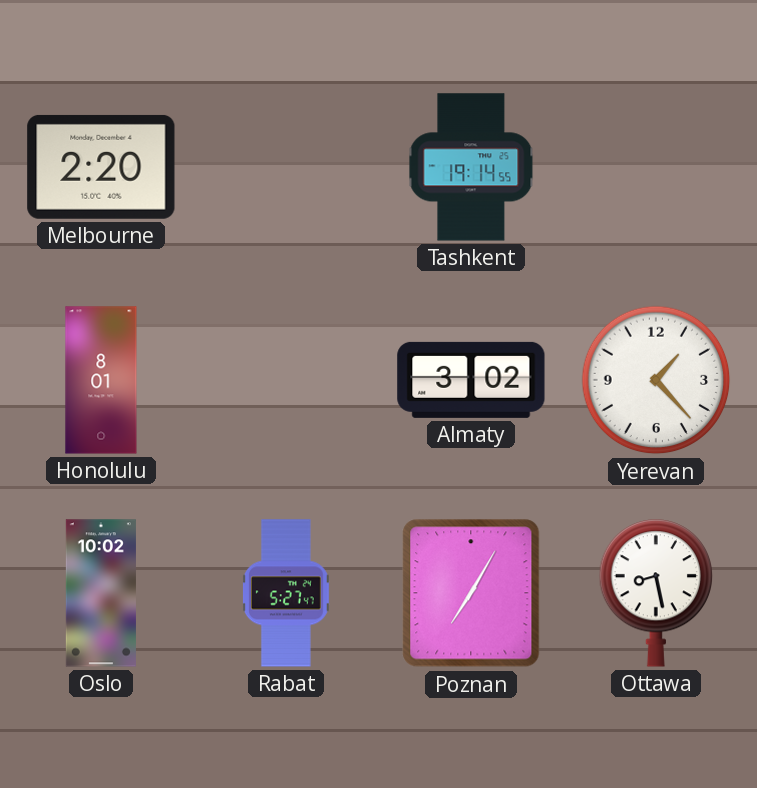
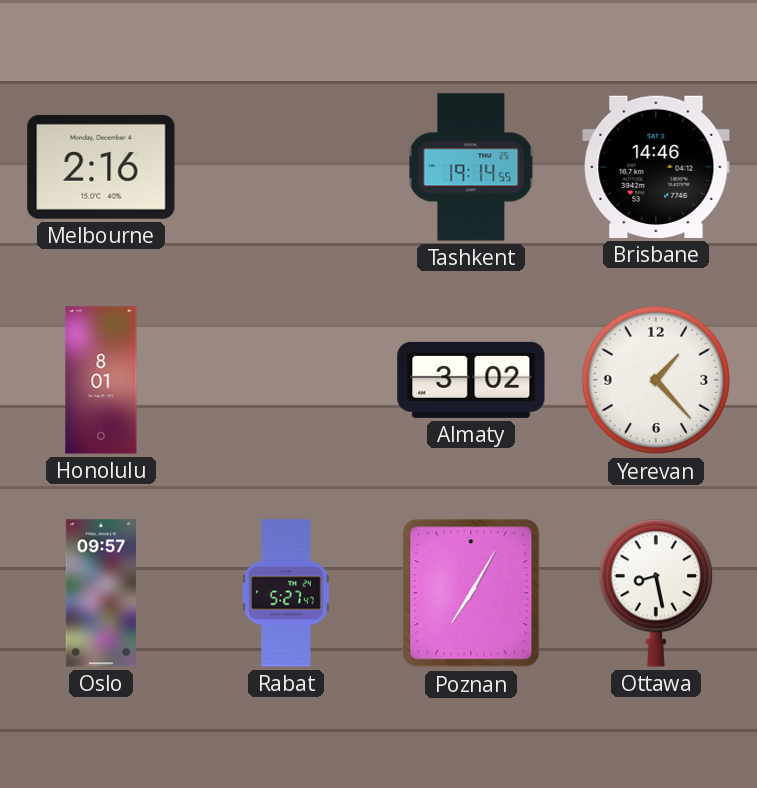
Melbourne: 2:20 -> 2:16 (101, 167)
Brisbane: none -> 14:46 (656, 167)
Oslo: 10:02 -> 09:57 (101, 593)
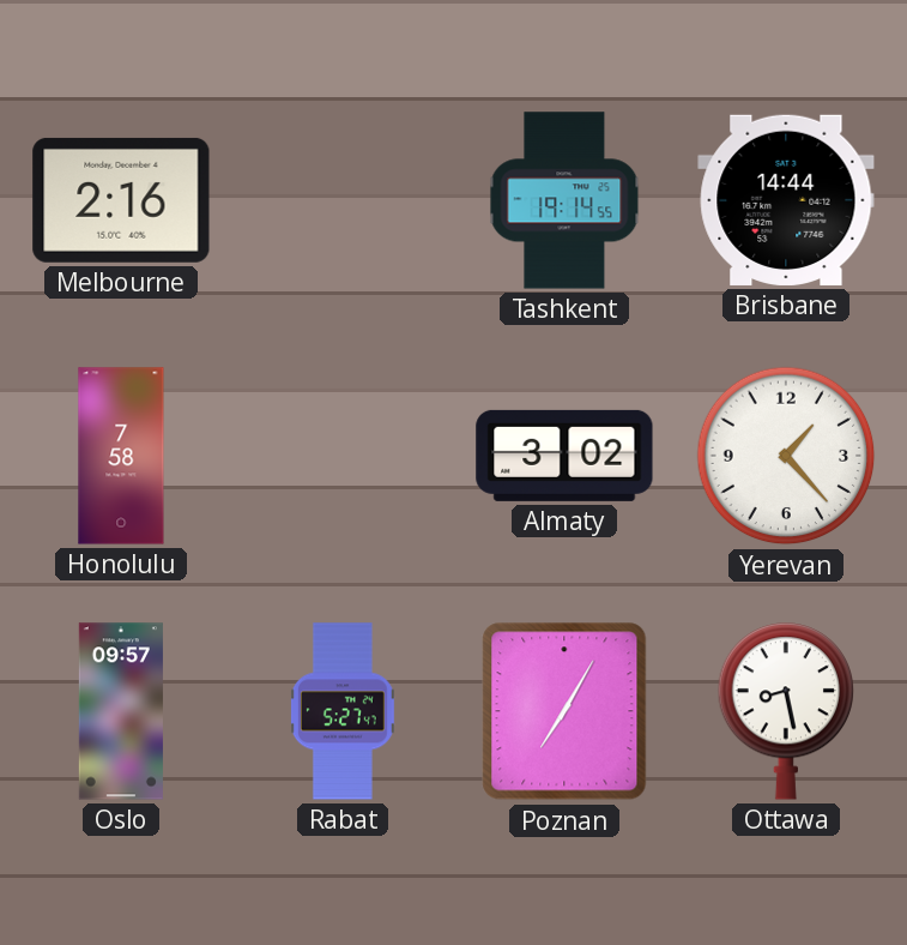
Brisbane: 14:46 -> 14:44 (786, 200)
Honolulu: 8:01 -> 7:58 (121, 456)
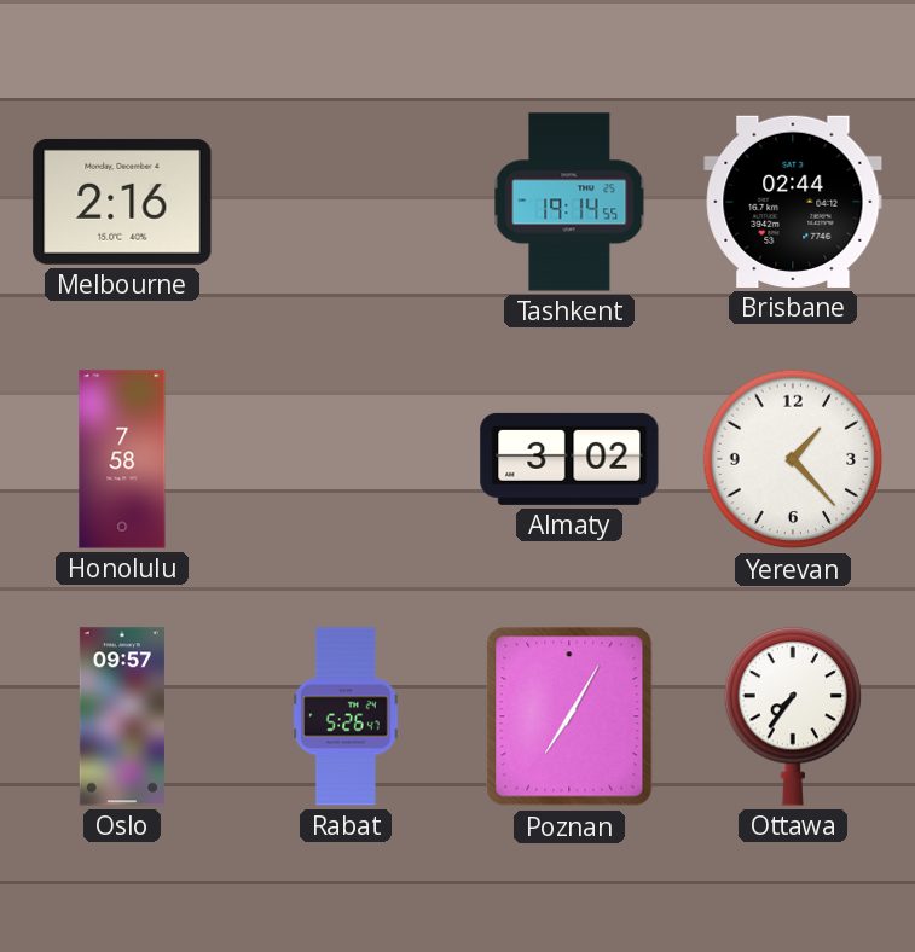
Brisbane: 14:44 -> 02:44 (793, 202)
Rabat: 5:27 -> 5:26 (346, 716)
Ottawa: 8:28 -> 7:36 (792, 716)
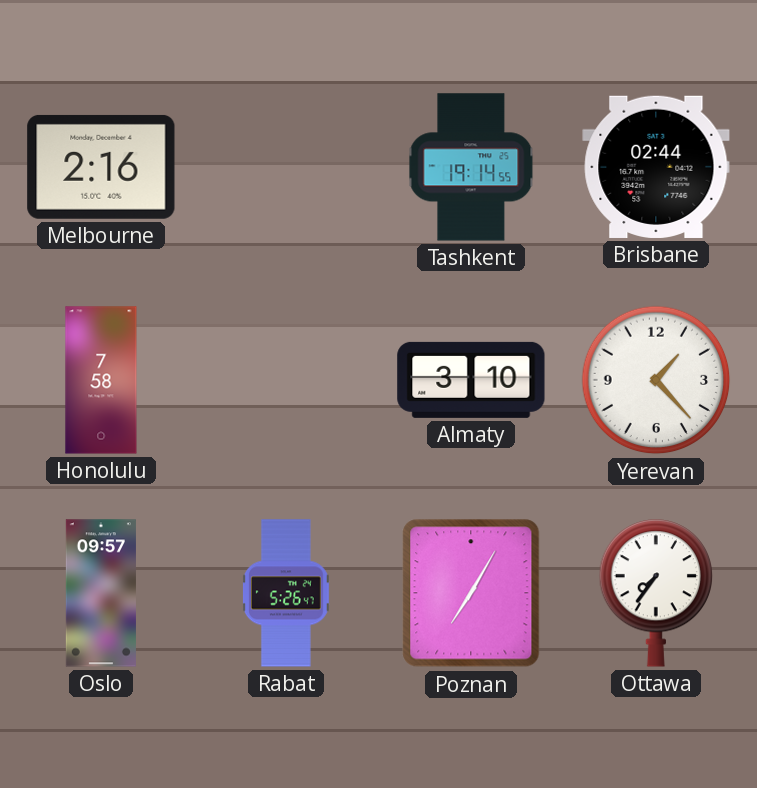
Almaty: 3:02 -> 3:10 (471, 380)
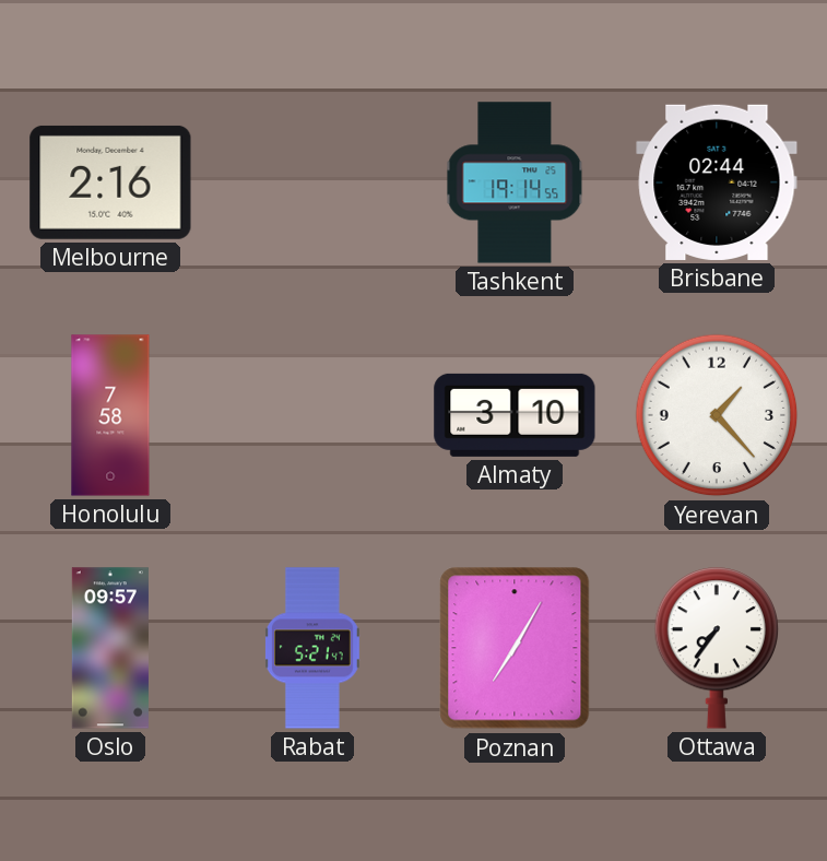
Rabat: 5:26 -> 5:21 (312, 648)
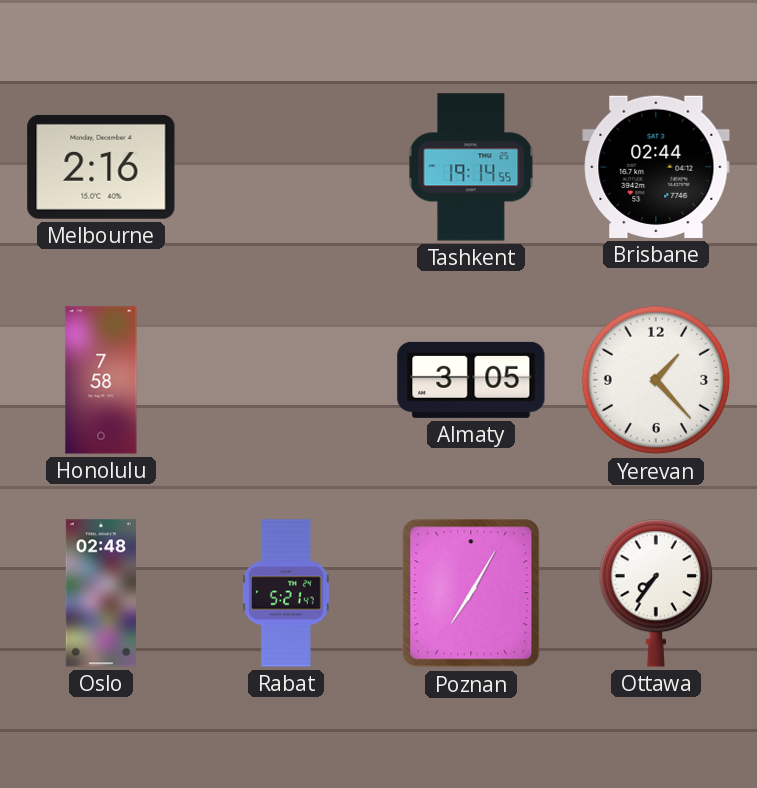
Almaty: 3:10 -> 3:05 (471, 380)
Oslo: 09:57 -> 02:48 (101, 593)
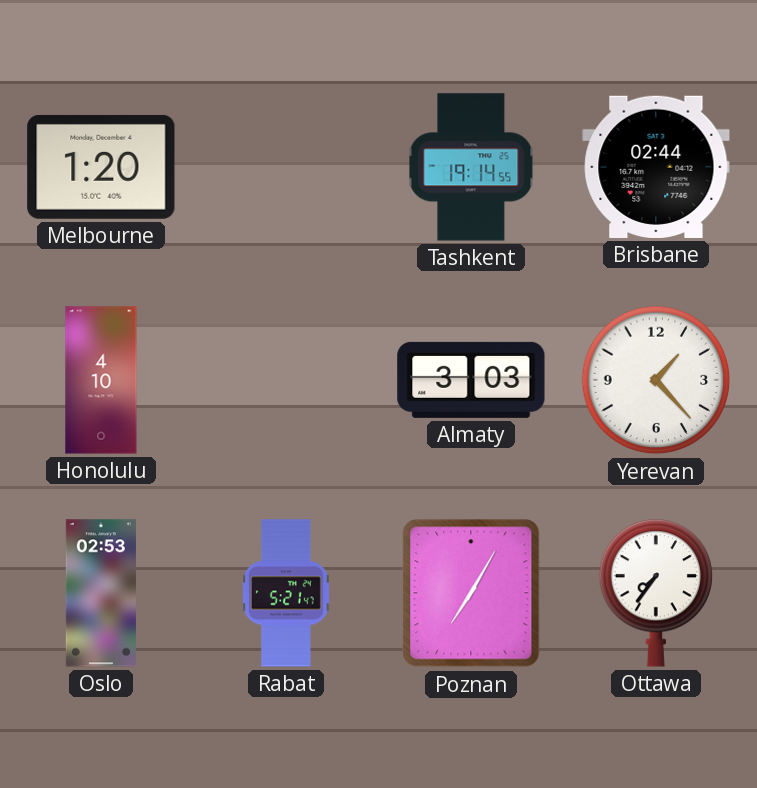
Melbourne: 2:16 -> 1:20 (101, 167)
Honolulu: 7:58 -> 4:10 (101, 380)
Almaty: 3:05 -> 3:03 (471, 380)
Oslo: 02:48 -> 02:53 (101, 593)
